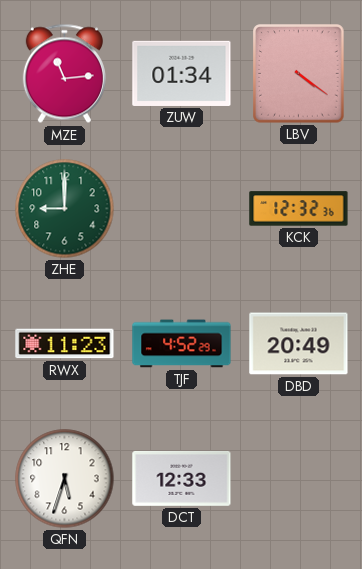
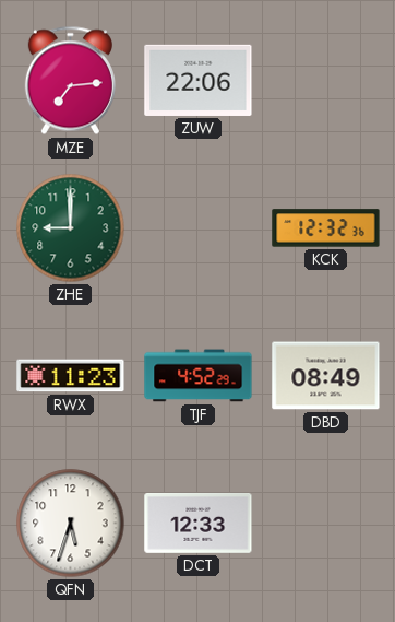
MZE: 11:14 -> 7:14 (70, 81)
ZUW: 01:34 -> 22:06 (199, 80)
LBV: 4:21 -> none (299, 74)
DBD: 20:49 -> 08:49 (326, 376)
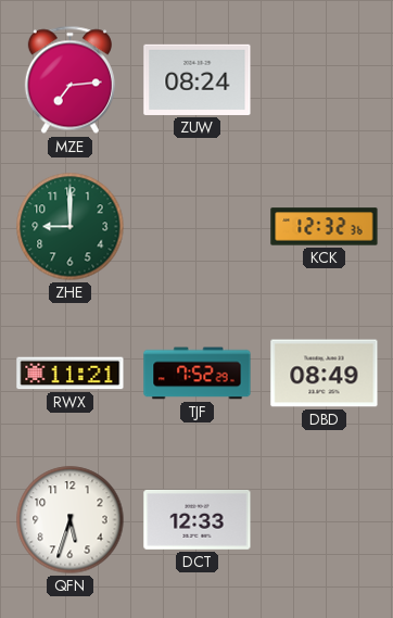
ZUW: 22:06 -> 08:24 (198, 79)
RWX: 11:23 -> 11:21 (71, 374)
TJF: 4:52 -> 7:52 (198, 374)
